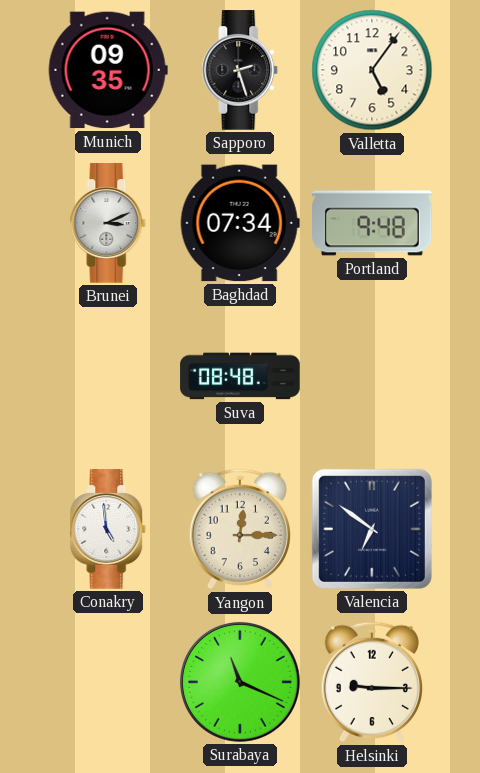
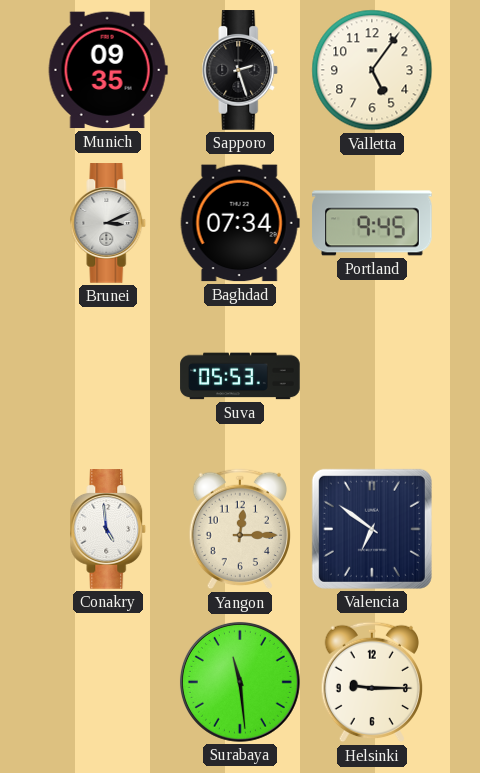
Portland: 9:48 -> 9:45 (372, 223)
Suva: 08:48 -> 05:53 (240, 376)
Surabaya: 11:19 -> 11:29 (240, 682)
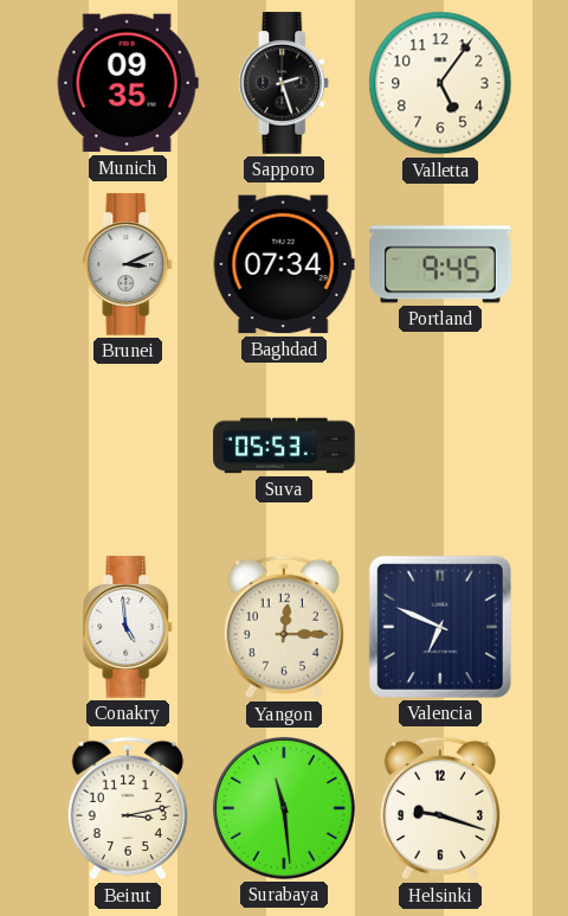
Valencia: 6:51 -> 6:49 (440, 627)
Beirut: none -> 3:13 (127, 808)
Helsinki: 9:15 -> 9:18 (439, 808)
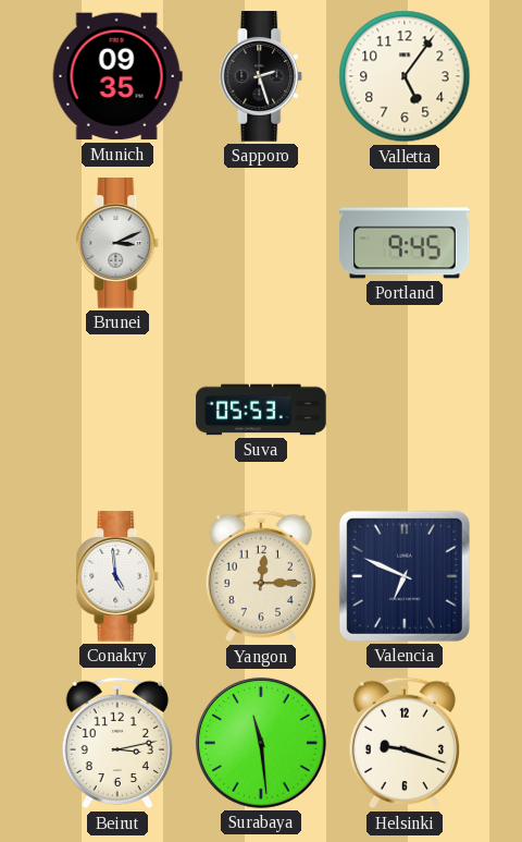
Baghdad: 07:34 -> none (284, 264)
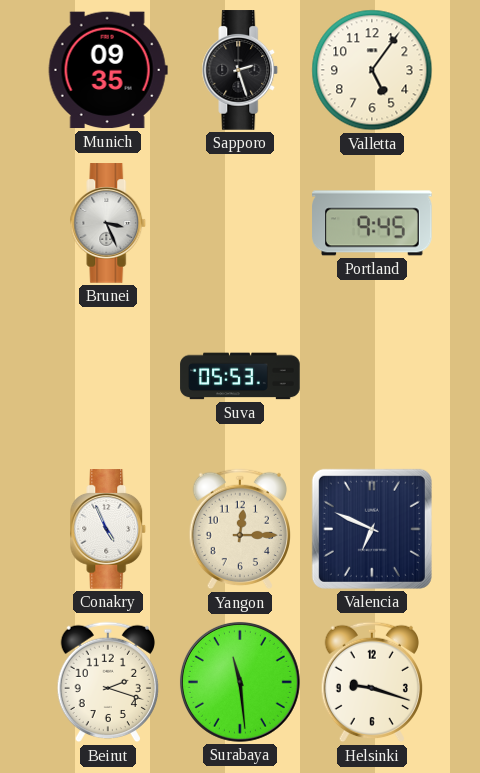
Brunei: 3:11 -> 3:26 (108, 223)
Conakry: 4:59 -> 4:56 (108, 529)
Beirut: 3:13 -> 2:18 (107, 682)
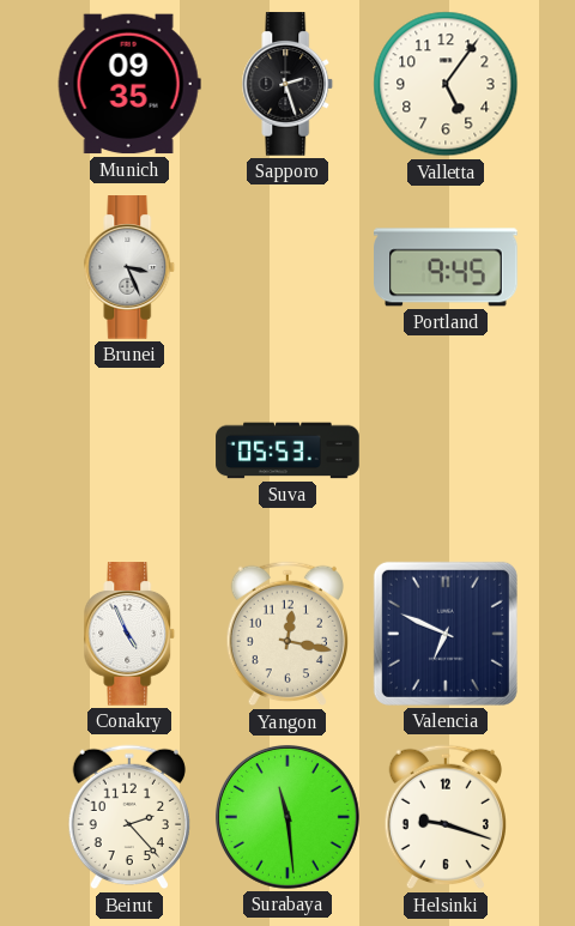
Yangon: 12:15 -> 12:17 (286, 634)
Beirut: 2:18 -> 2:23 (128, 817)
